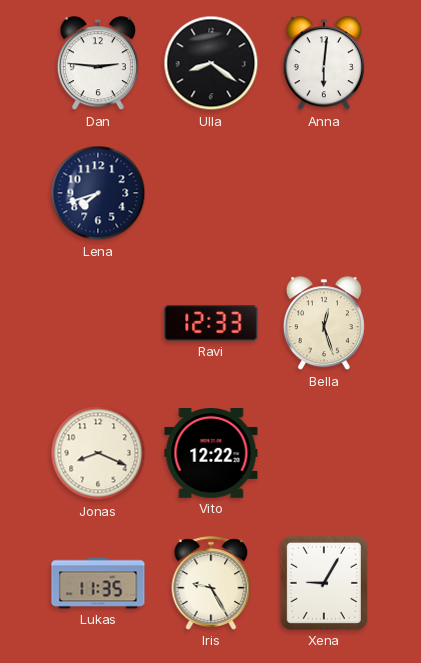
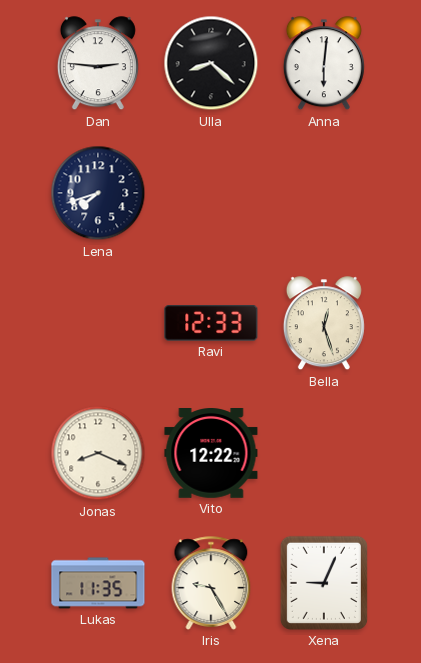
Ulla: 8:21 -> 8:22 (211, 63)
Xena: 9:05 -> 9:04 (324, 583)
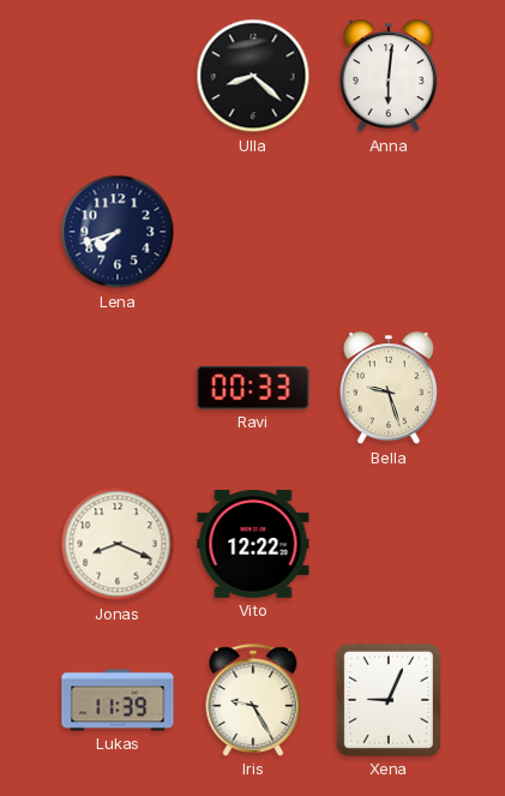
Dan: 2:46 -> none (98, 64)
Ravi: 12:33 -> 00:33 (253, 388)
Bella: 12:27 -> 9:27 (389, 389)
Lukas: 11:35 -> 11:39 (118, 700)
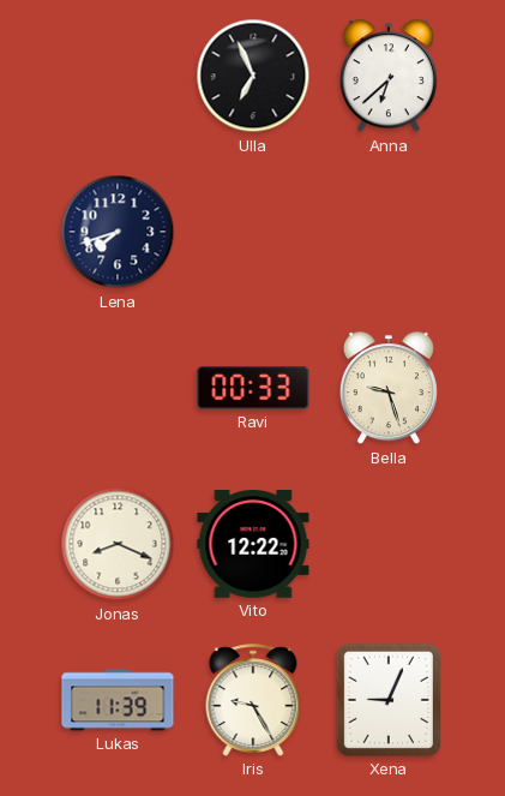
Ulla: 8:22 -> 6:56 (253, 76)
Anna: 6:01 -> 6:38 (389, 77)
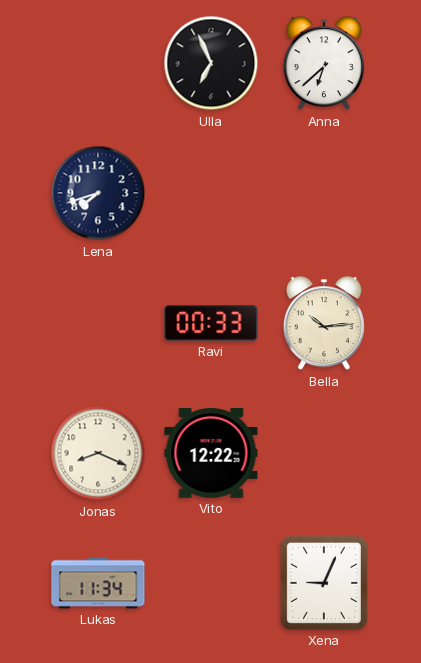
Bella: 9:27 -> 10:14 (324, 324)
Lukas: 11:39 -> 11:34 (98, 583)
Iris: 9:25 -> none (253, 700)
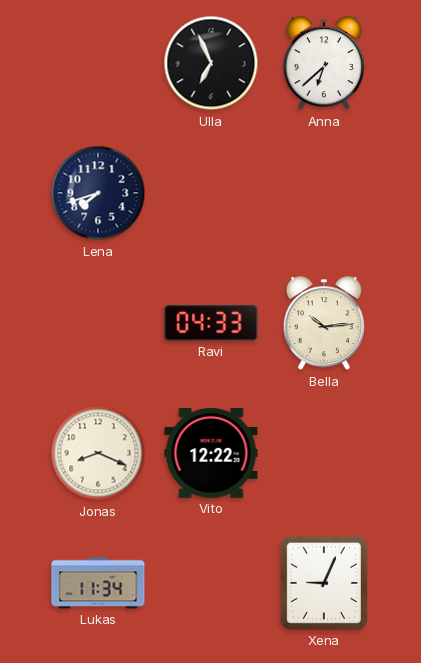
Ravi: 00:33 -> 04:33 (211, 323)
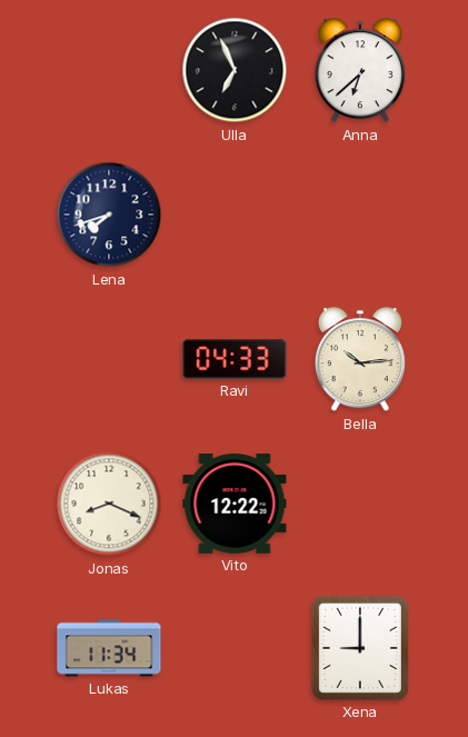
Xena: 9:04 -> 9:00 (360, 648)
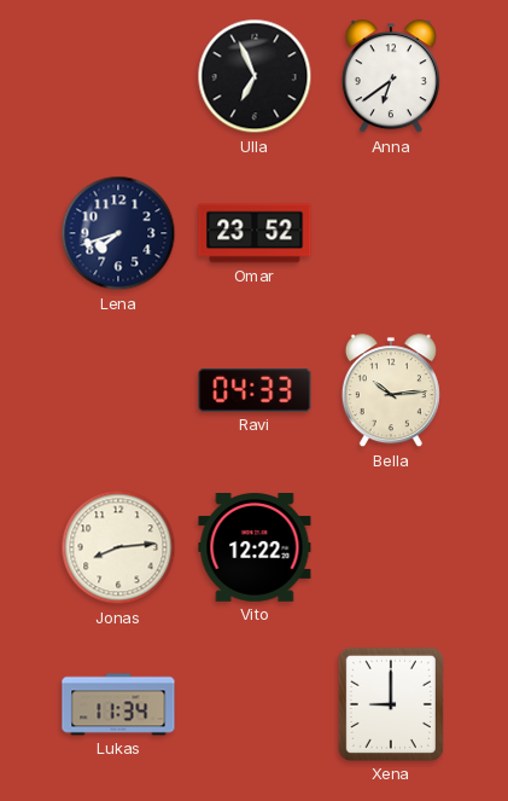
Anna: 6:38 -> 6:39 (391, 77)
Omar: none -> 23:52 (255, 233)
Jonas: 8:19 -> 8:14 (118, 547)
